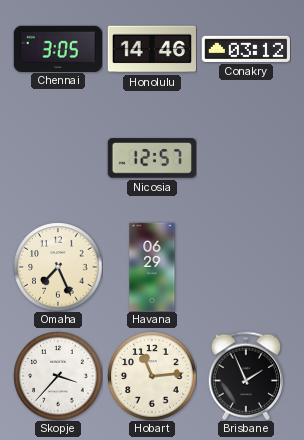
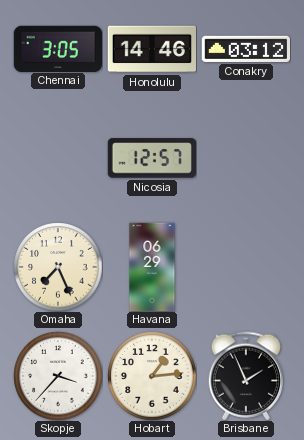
Hobart: 11:14 -> 1:14 (152, 376)
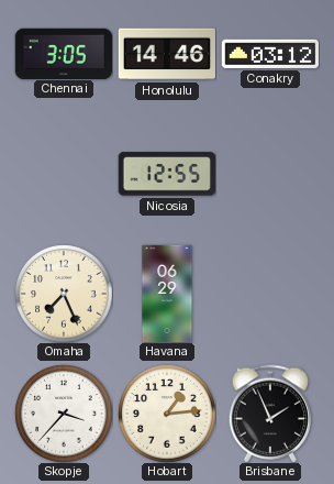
Nicosia: 12:57 -> 12:55 (166, 174)
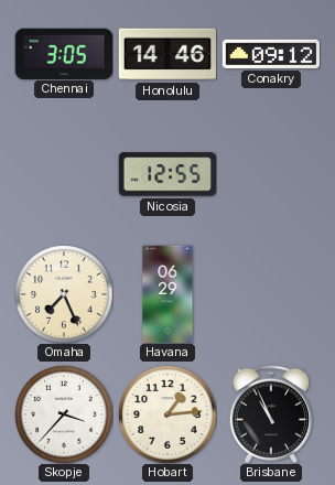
Conakry: 03:12 -> 09:12 (270, 54)
Brisbane: 1:56 -> 10:56 (270, 414)
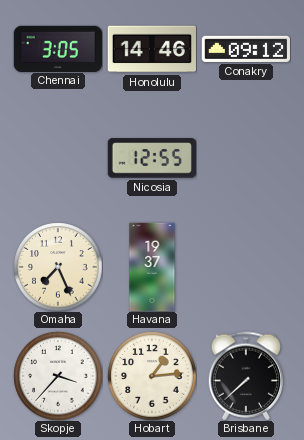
Havana: 06:29 -> 19:37 (152, 267)
Brisbane: 10:56 -> 7:38 (245, 376)
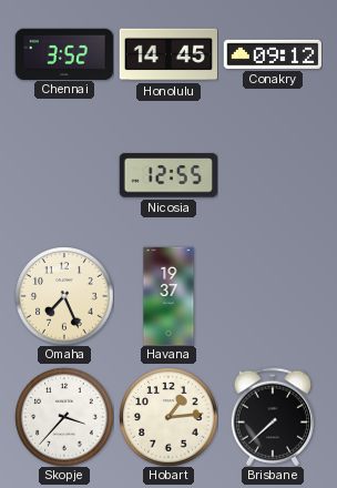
Chennai: 3:05 -> 3:52 (63, 53)
Honolulu: 14:46 -> 14:45 (167, 54)
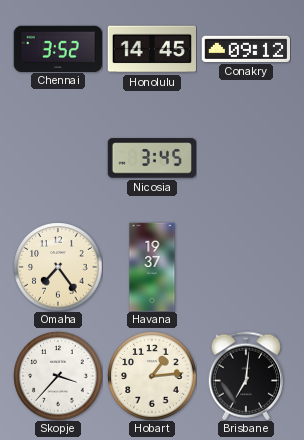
Nicosia: 12:55 -> 3:45 (151, 158)
Omaha: 7:26 -> 7:24 (58, 267)
Brisbane: 7:38 -> 7:01 (245, 376)
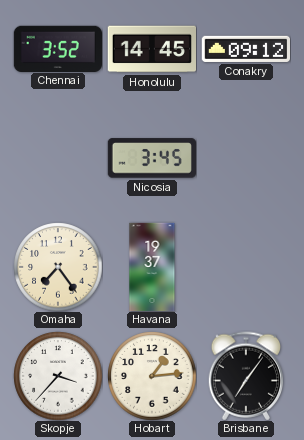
Brisbane: 7:01 -> 7:06 (245, 376)
